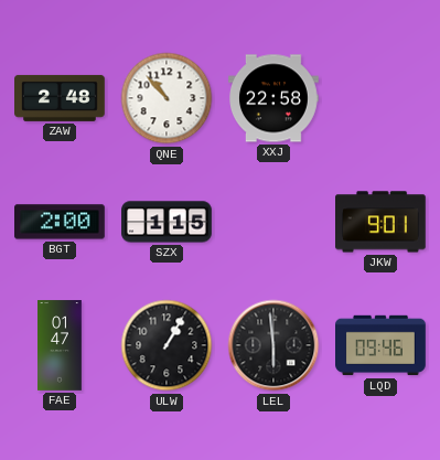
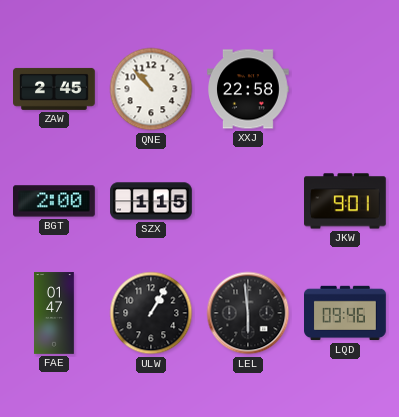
ZAW: 2:48 -> 2:45 (55, 89)
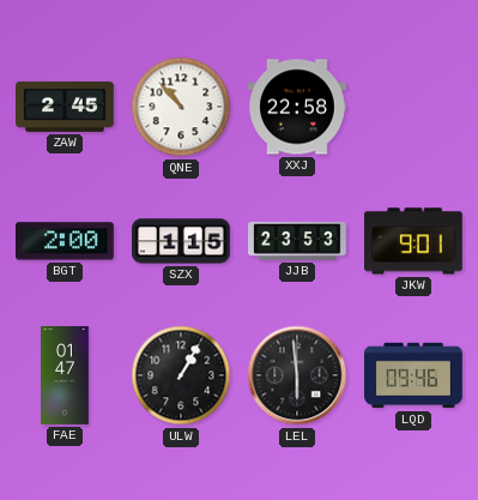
JJB: none -> 23:53 (298, 241)
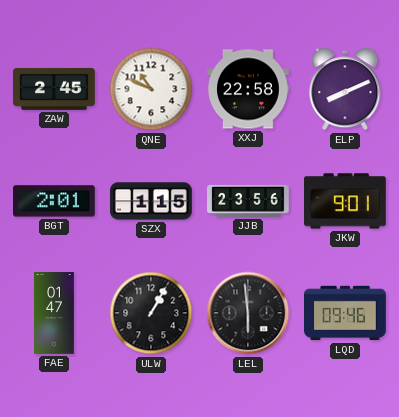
QNE: 10:53 -> 10:49 (151, 89)
ELP: none -> 8:11 (345, 89)
BGT: 2:00 -> 2:01 (55, 201)
JJB: 23:53 -> 23:56 (249, 201)
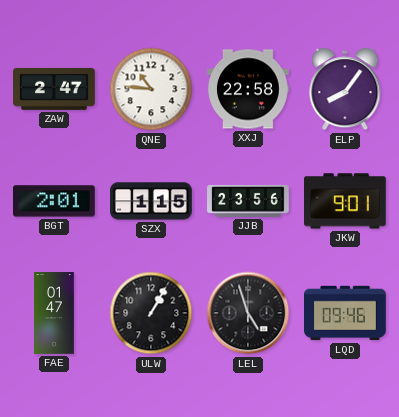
ZAW: 2:45 -> 2:47 (55, 89)
QNE: 10:49 -> 10:46 (151, 89)
ELP: 8:11 -> 8:06 (345, 89)
LEL: 5:59 -> 4:57 (248, 313)
